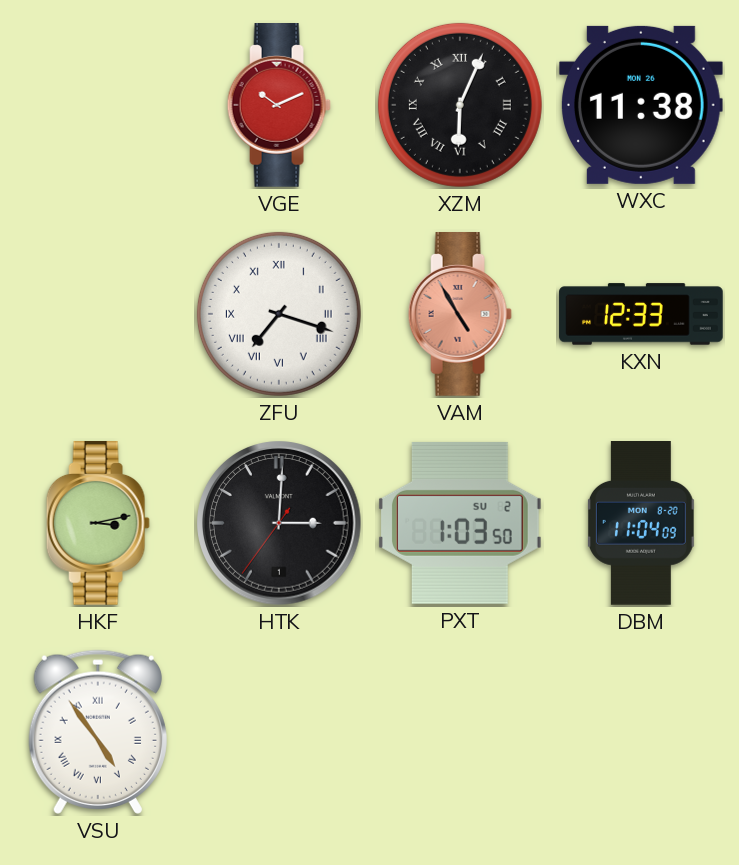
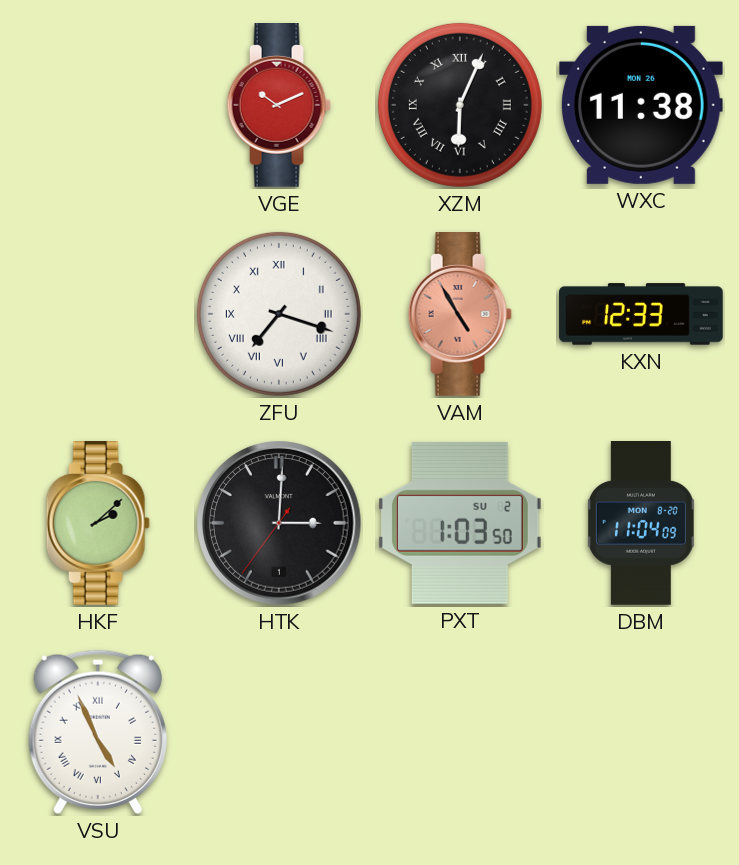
HKF: 3:13 -> 2:08 (98, 524)
VSU: 4:54 -> 4:56 (98, 732)
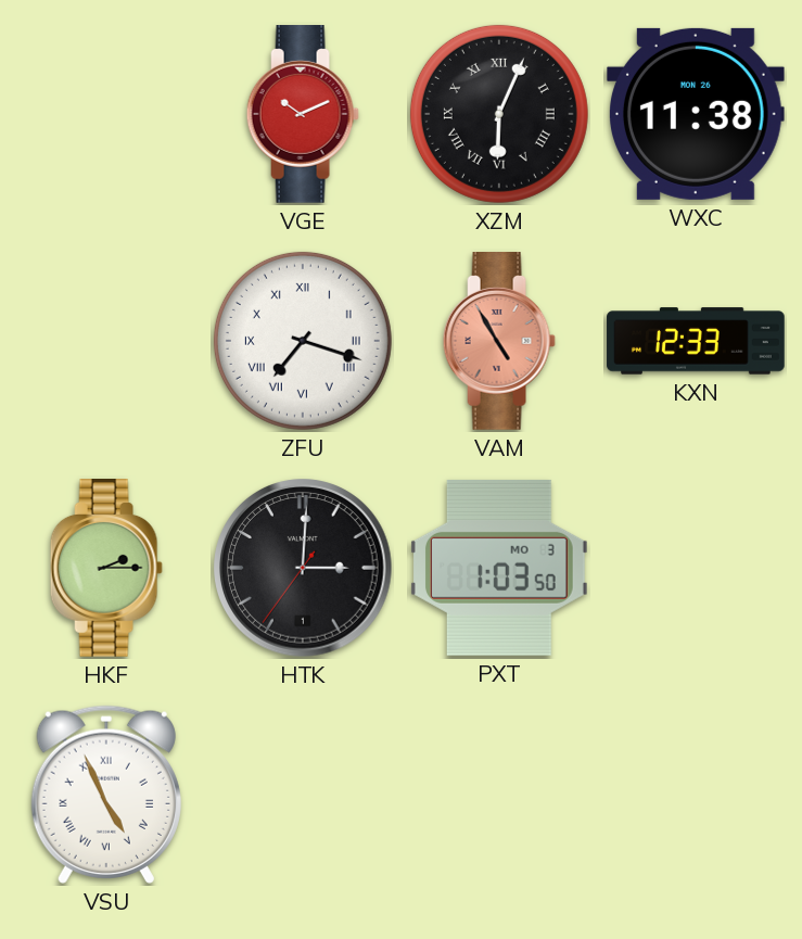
HKF: 2:08 -> 2:15 (106, 569)
PXT date: SU 2 -> MO 3 (499, 568)
DBM: 11:04 -> none (641, 524)
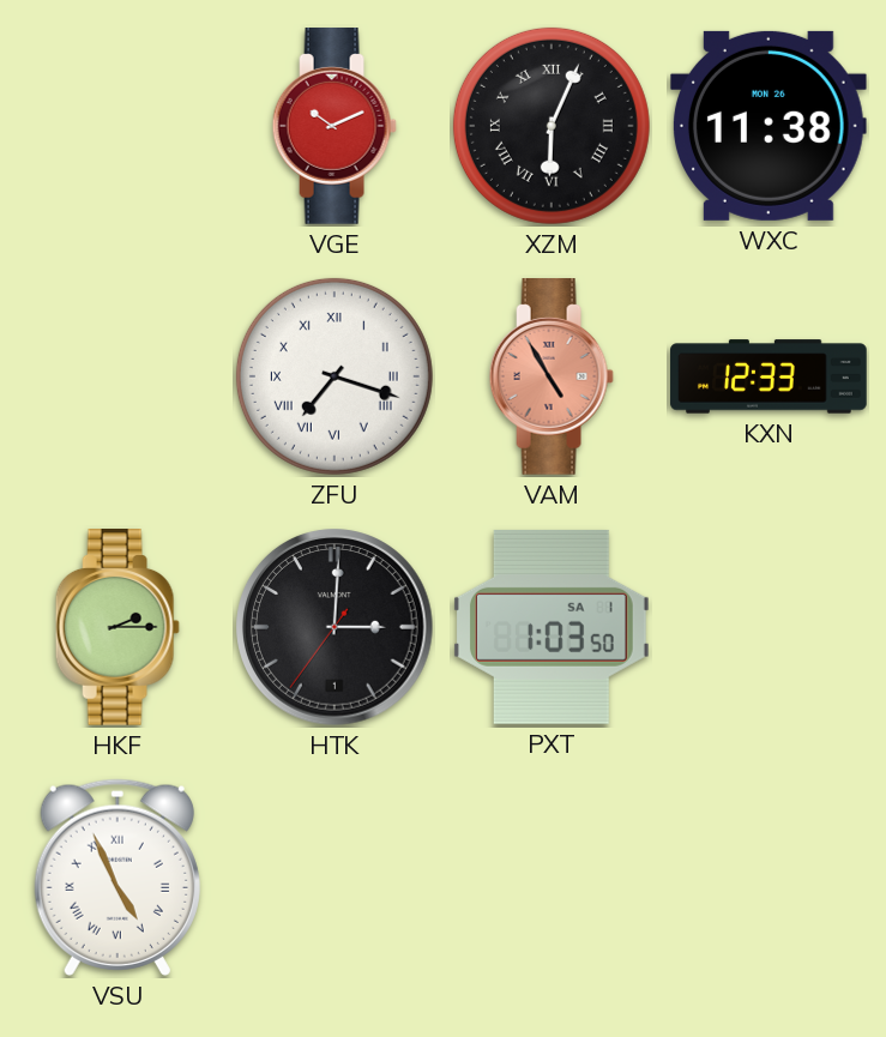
PXT date: MO 3 -> SA 1 (552, 627)
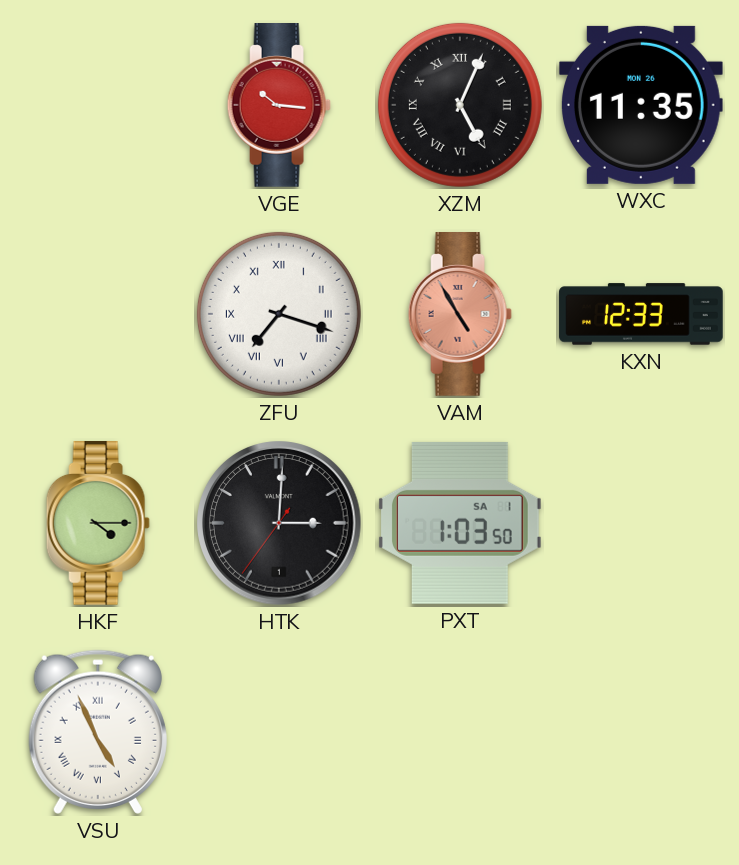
VGE: 10:11 -> 10:16 (279, 106)
XZM: 6:04 -> 5:04 (460, 105)
WXC: 11:38 -> 11:35 (641, 105)
HKF: 2:15 -> 4:15 (98, 524)
